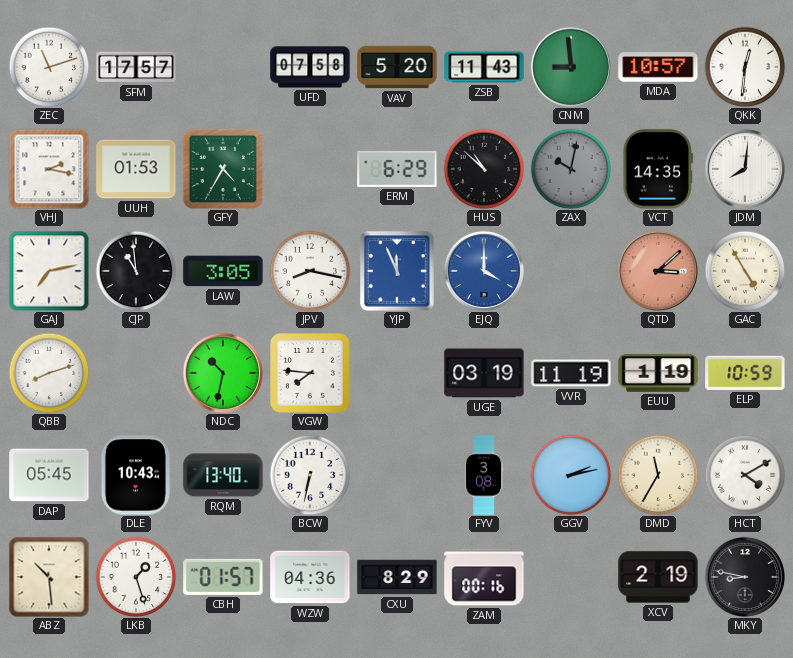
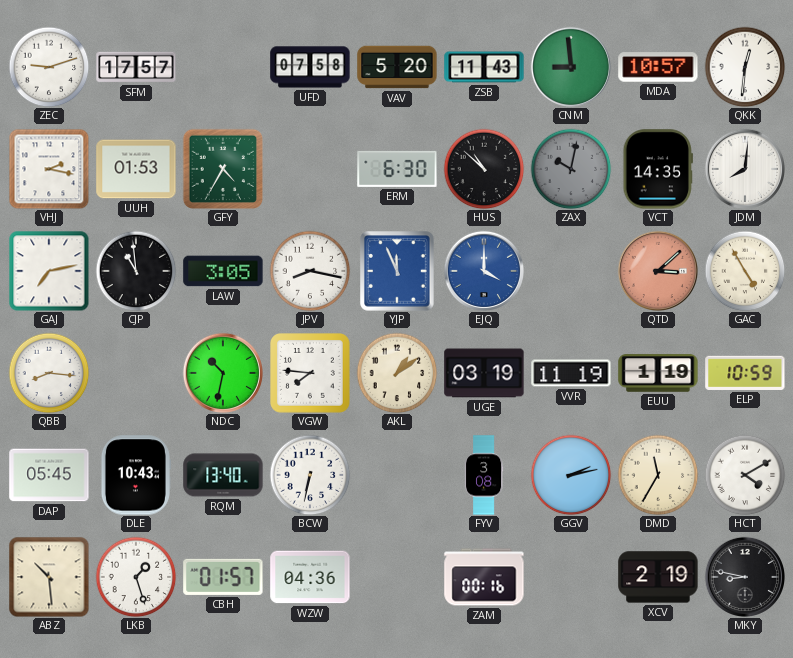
ZEC: 11:12 -> 9:12 (49, 67)
ERM: 6:29 -> 6:30 (397, 169)
QBB: 8:12 -> 8:16 (49, 373)
AKL: none -> 1:09 (397, 373)
CXU: 8:29 -> none (397, 577)
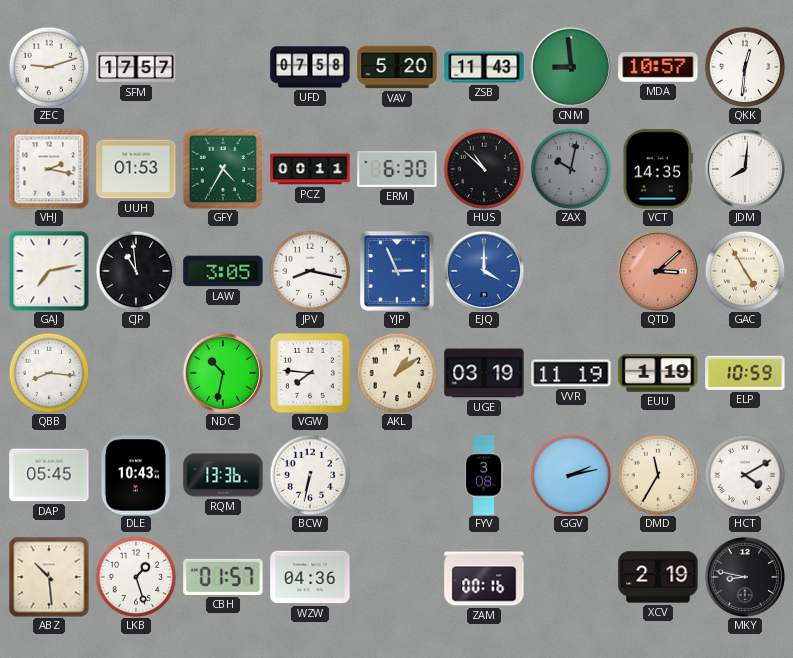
PCZ: none -> 00:11 (310, 169)
YJP: 11:56 -> 2:56 (397, 271)
RQM: 13:40 -> 13:36 (223, 475)
